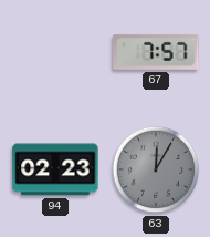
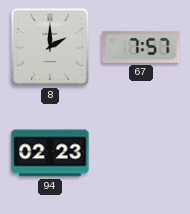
8: none -> 2:00 (50, 47)
63: 12:05 -> none (156, 169)
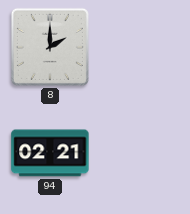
67: 7:57 -> none (141, 47)
94: 02:23 -> 02:21 (50, 153)
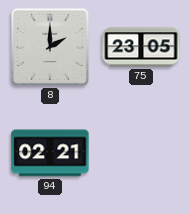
75: none -> 23:05 (141, 47)
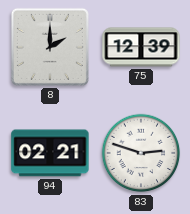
75: 23:05 -> 12:39 (141, 47)
83: none -> 2:48 (141, 153)
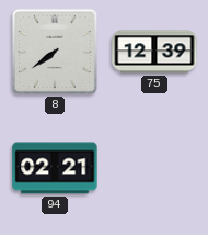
8: 2:00 -> 7:39 (55, 52)
83: 2:48 -> none (141, 153)
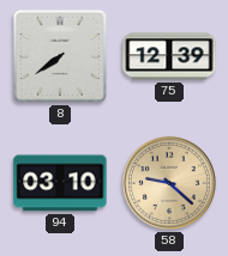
94: 02:21 -> 03:10 (60, 183)
58: none -> 9:22 (169, 183)
